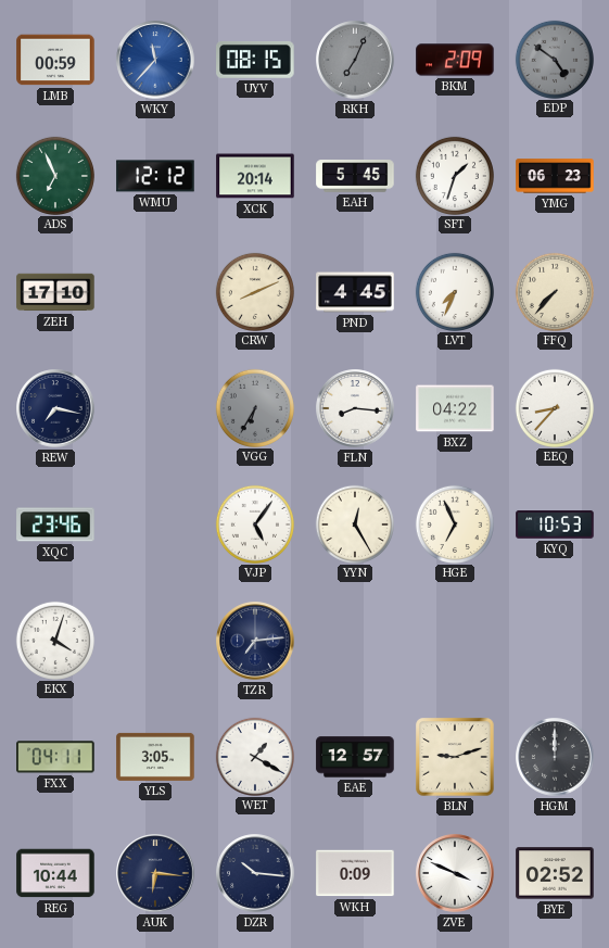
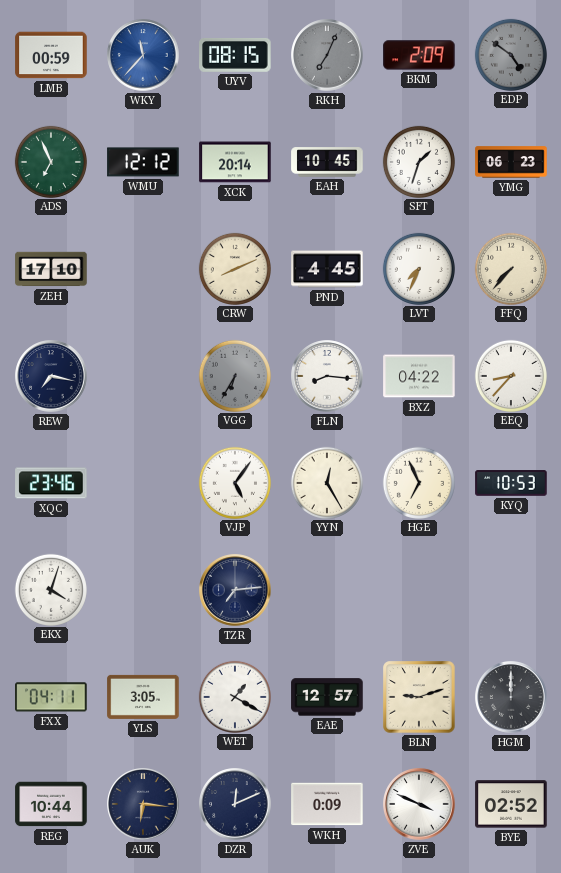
EAH: 5:45 -> 10:45 (327, 162)
DZR: 10:16 -> 12:11 (235, 804)
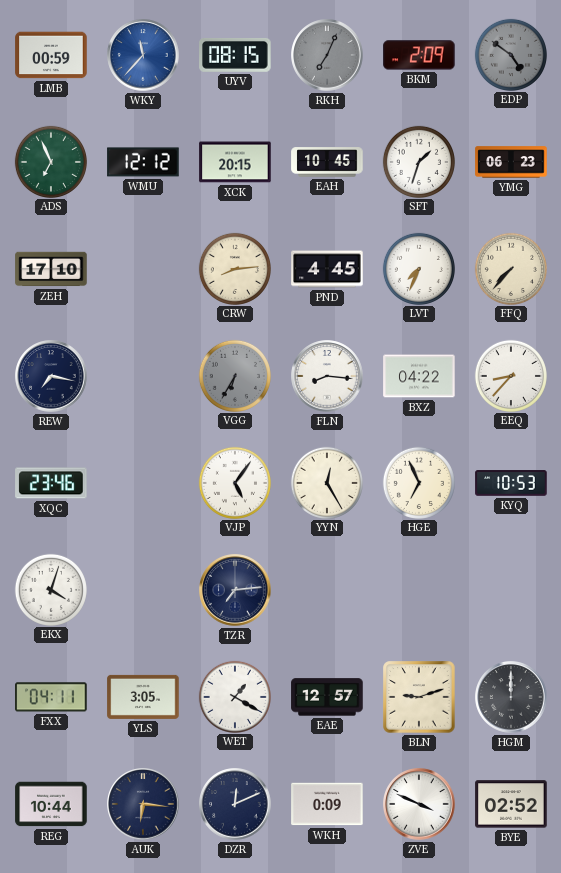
XCK: 20:14 -> 20:15 (235, 162)
CRW: 8:11 -> 8:14 (234, 268)
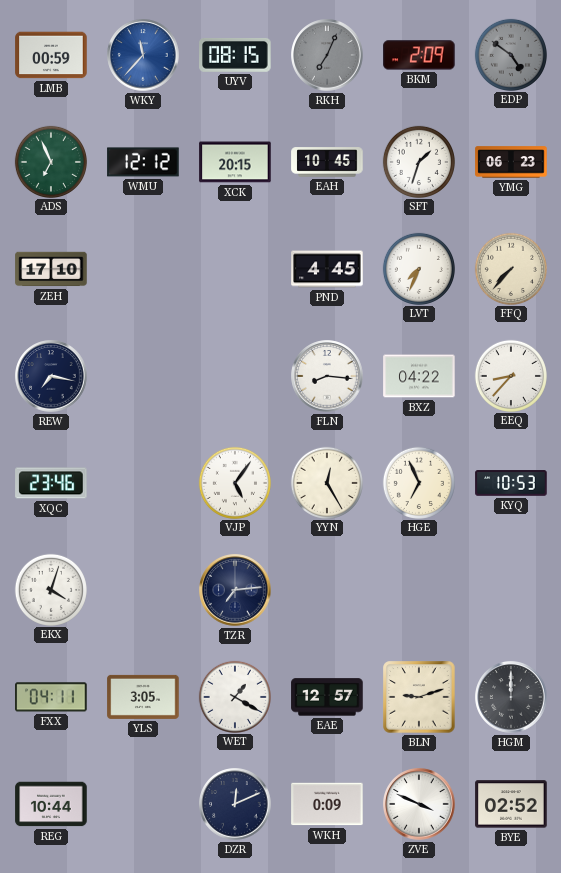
CRW: 8:14 -> none (234, 268)
VGG: 6:35 -> none (234, 375)
AUK: 6:16 -> none (143, 804)
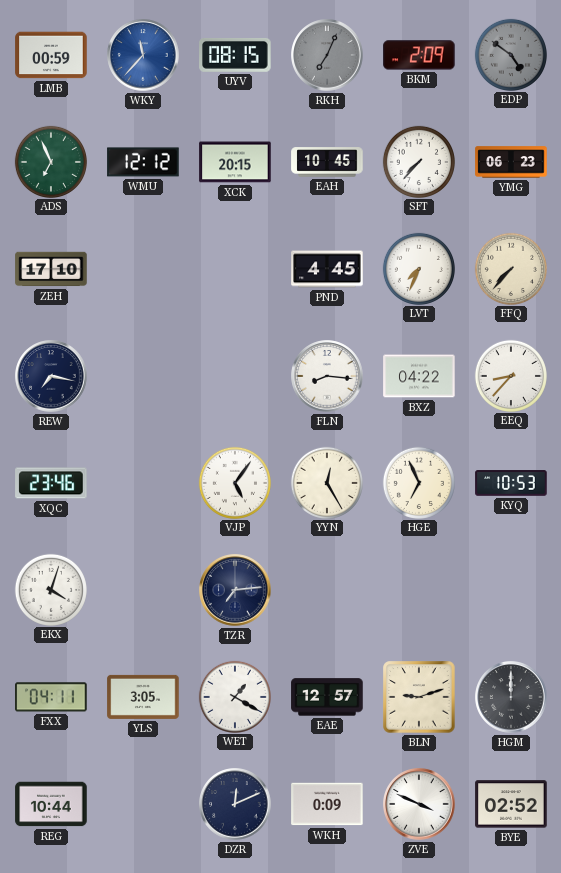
SFT: 1:33 -> 7:37 (418, 161)
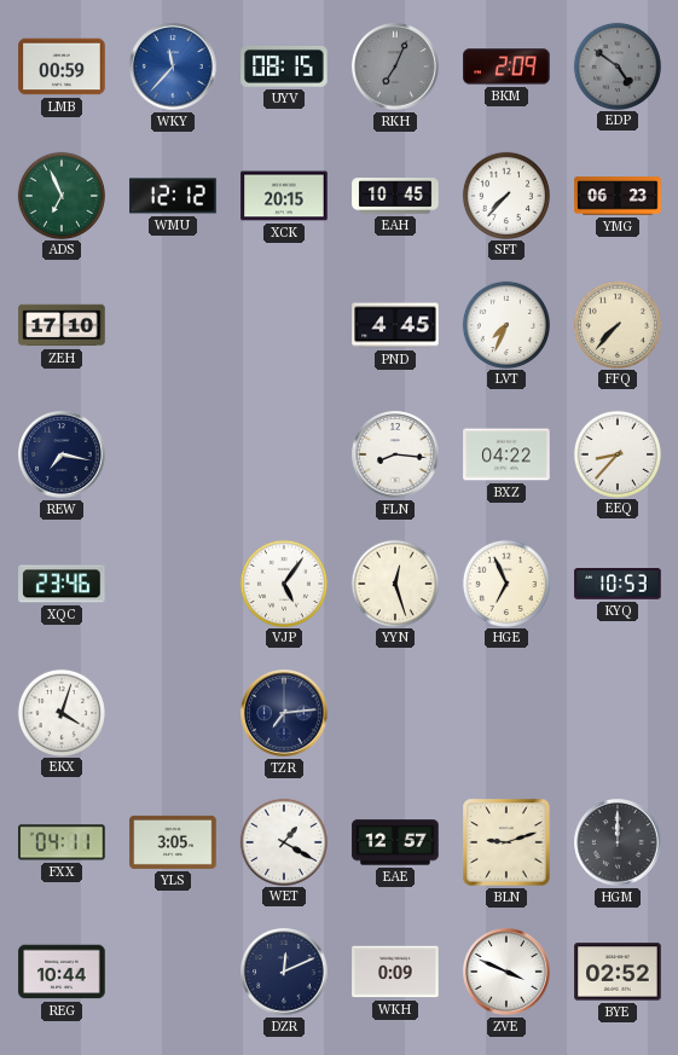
YYN: 12:25 -> 12:27 (394, 582)
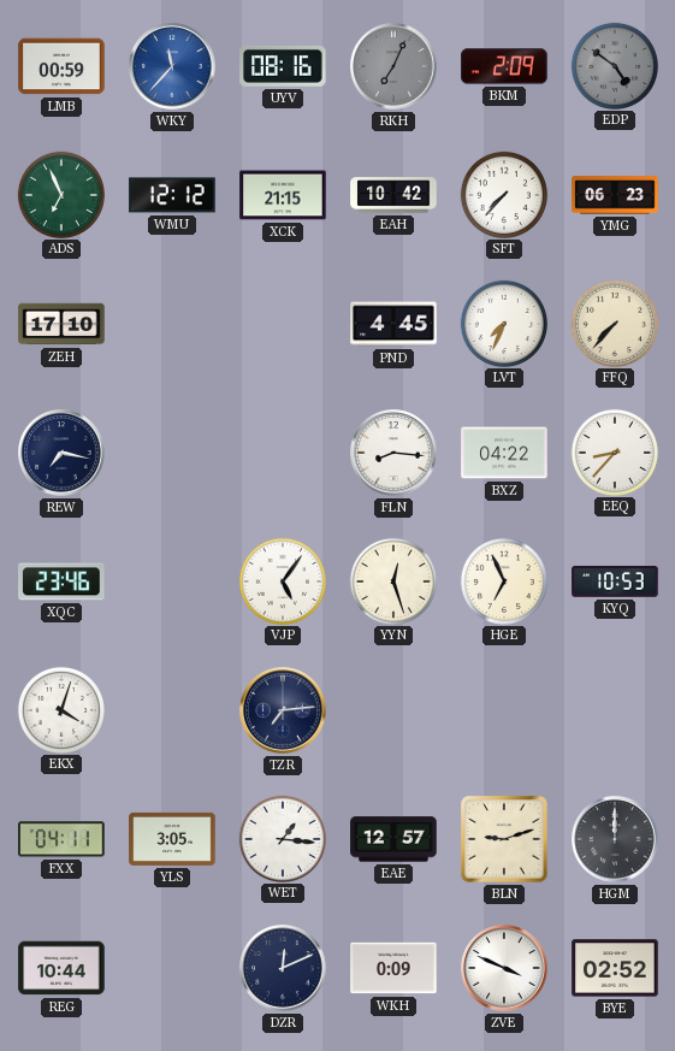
UYV: 08:15 -> 08:16 (283, 66)
XCK: 20:15 -> 21:15 (283, 195)
EAH: 10:45 -> 10:42 (393, 195)
WET: 1:20 -> 1:16 (282, 838)
